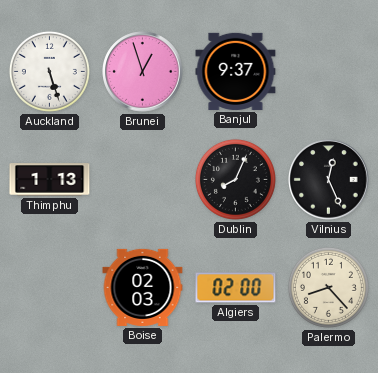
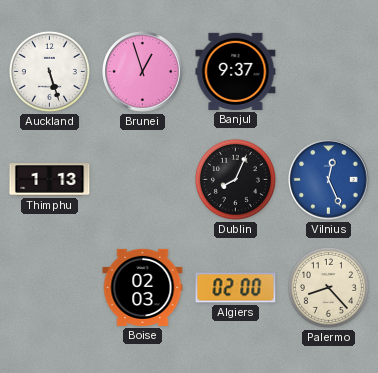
Vilnius dial: black -> blue (329, 180)
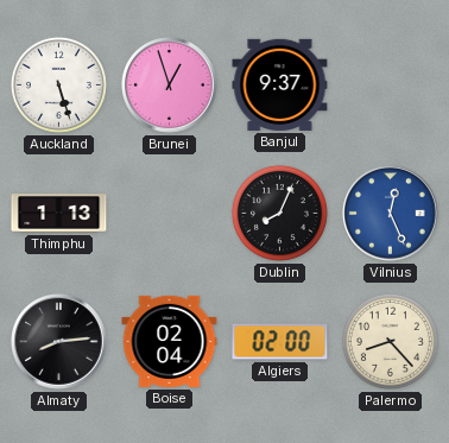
Almaty: none -> 8:14 (59, 342)
Boise: 02:03 -> 02:04 (170, 341)
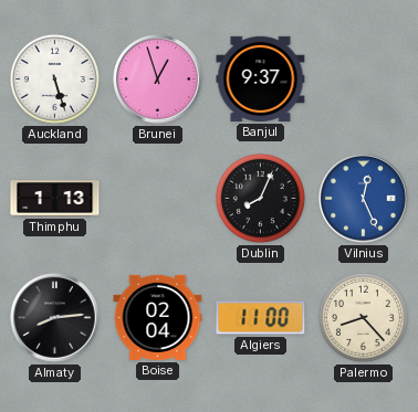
Algiers: 02:00 -> 11:00 (261, 318)
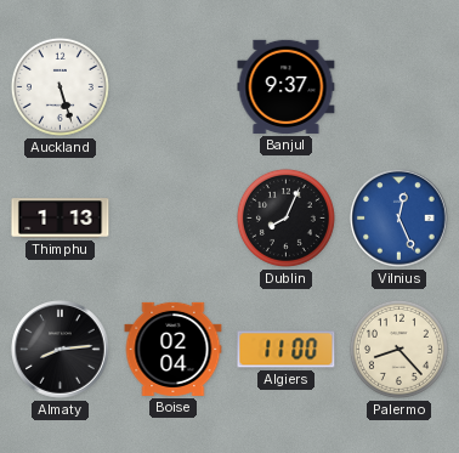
Brunei: 12:57 -> none (158, 80)
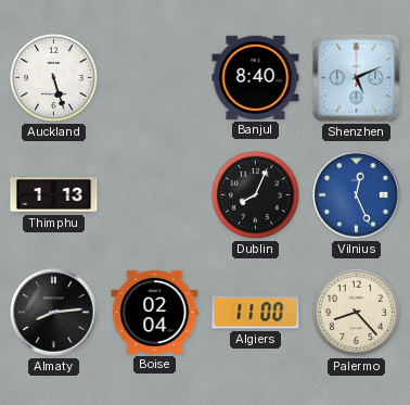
Banjul: 9:37 -> 8:40 (256, 77)
Shenzhen: none -> 5:11 (357, 78)
